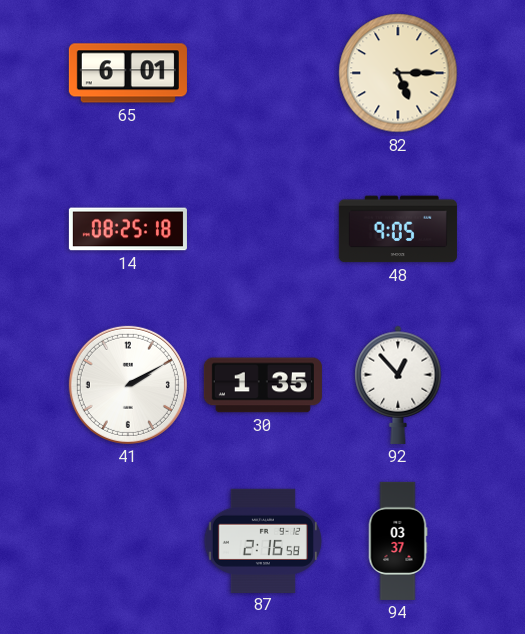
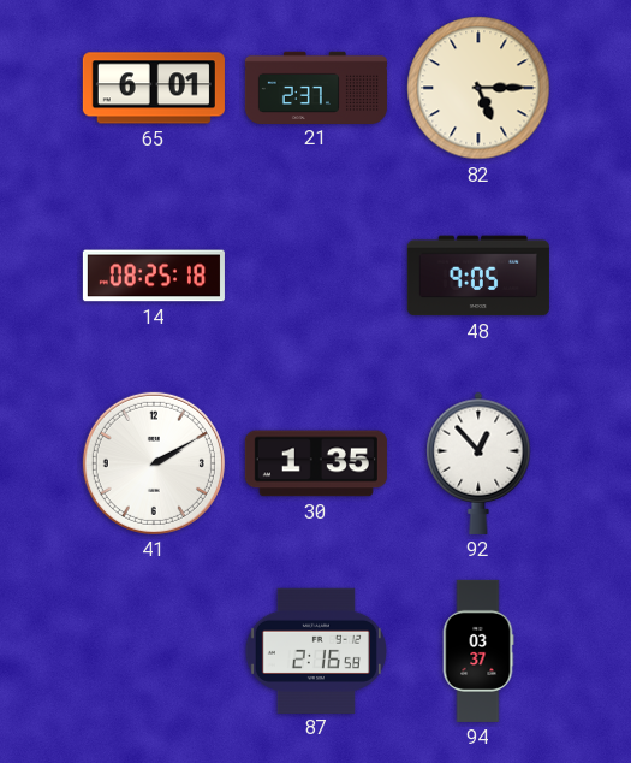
21: none -> 2:37 (316, 87)
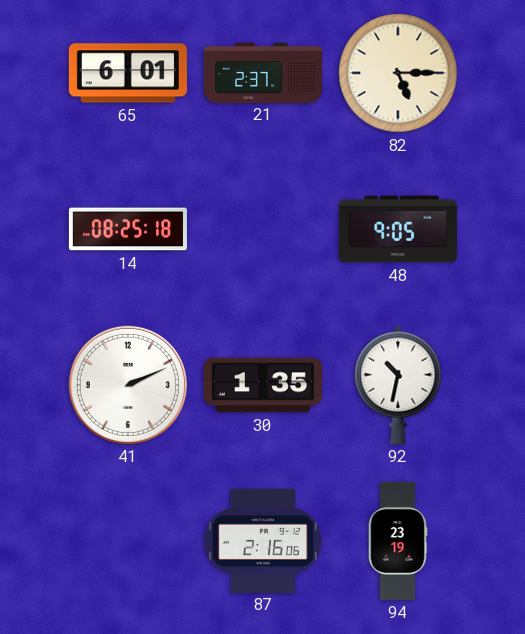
41: 2:10 -> 2:11 (128, 385)
92: 12:53 -> 10:32 (398, 385)
87: 2:16:58 -> 2:16:06 (263, 540)
94: 03:37 -> 23:19 (398, 541)
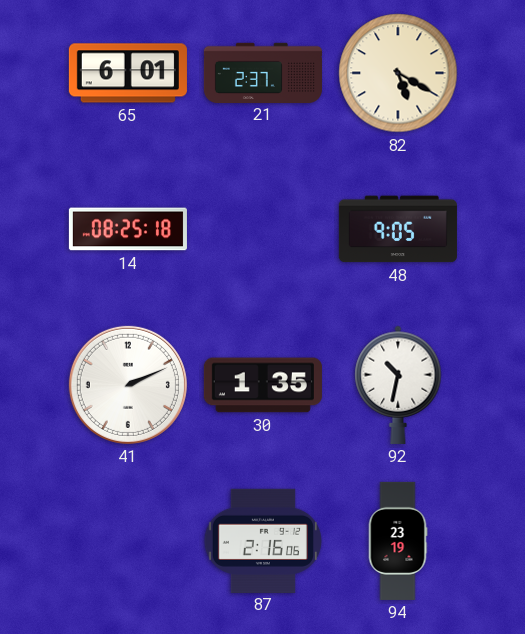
82: 5:15 -> 5:20 (398, 73)
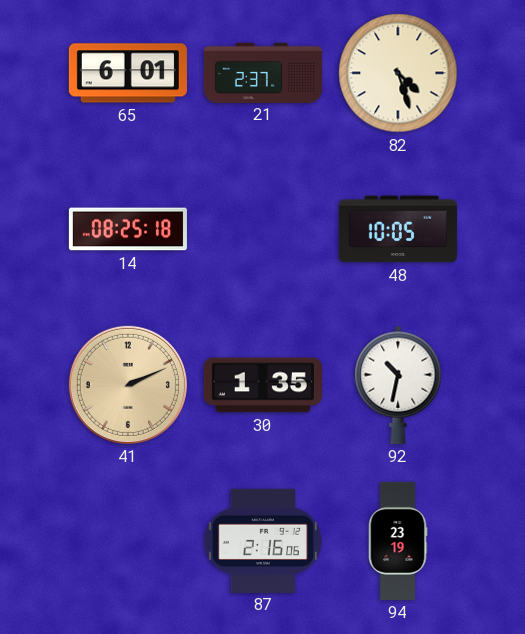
82: 5:20 -> 4:27 (398, 73)
48: 9:05 -> 10:05 (398, 229)
41 dial: white -> champagne (128, 385)
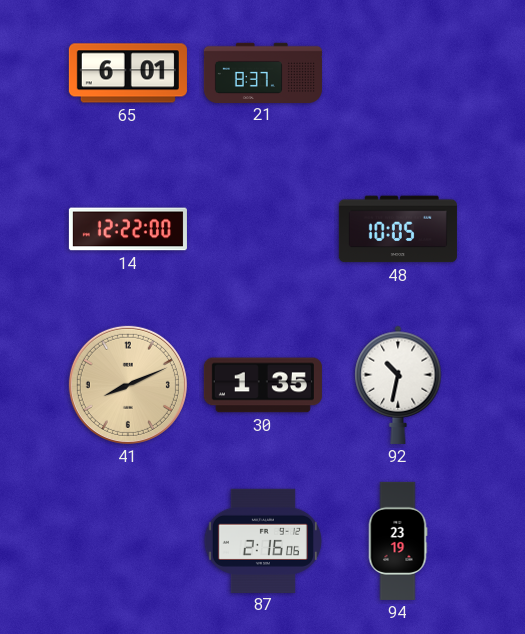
21: 2:37 -> 8:37 (263, 72)
82: 4:27 -> none (398, 73)
14: 08:25 -> 12:22 (128, 229)
41: 2:11 -> 8:11 (128, 385)
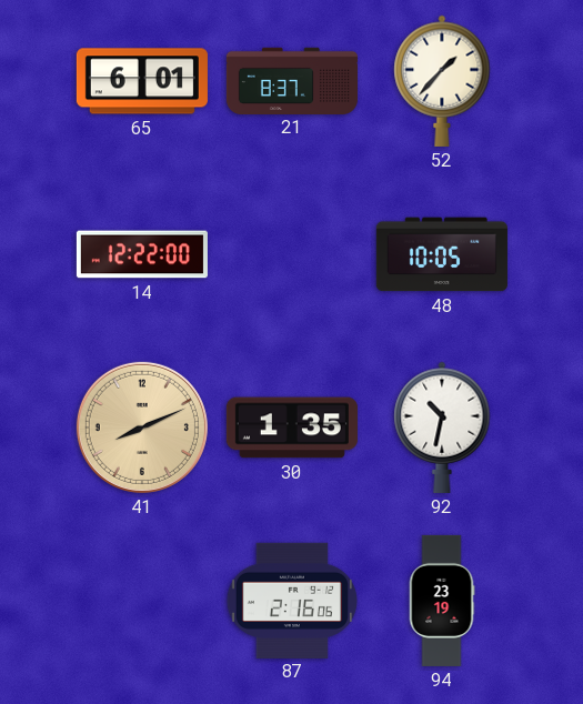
52: none -> 1:37 (442, 81)
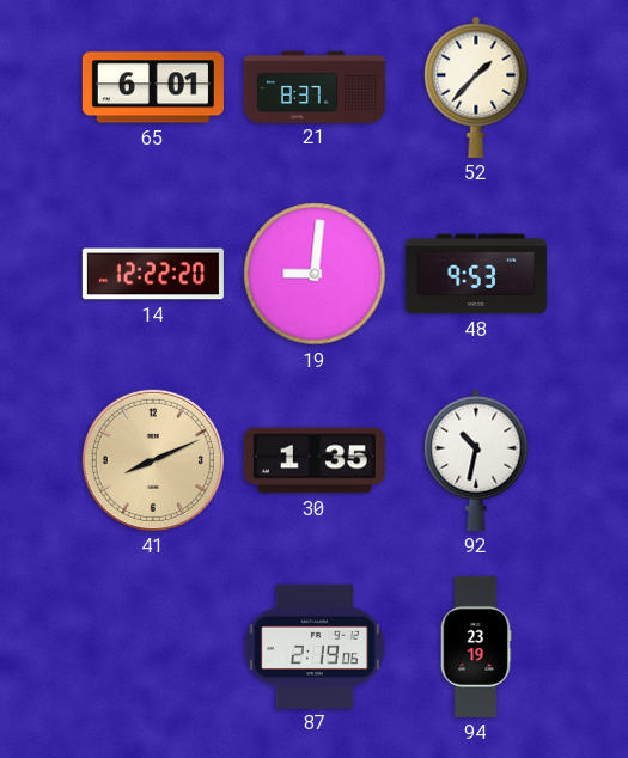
14: 12:22:00 -> 12:22:20 (153, 274)
19: none -> 9:01 (315, 274)
48: 10:05 -> 9:53 (476, 274)
87: 2:16 -> 2:19 (315, 646)
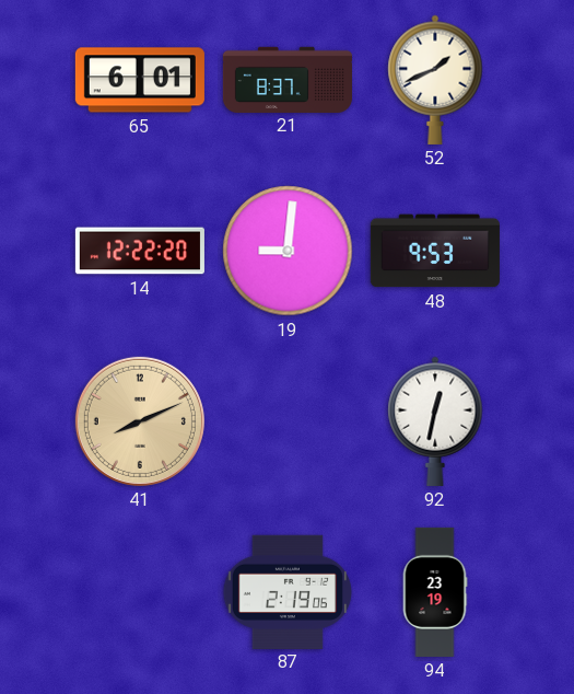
52: 1:37 -> 1:41 (435, 80)
30: 1:35 -> none (315, 460)
92: 10:32 -> 12:32 (435, 421)
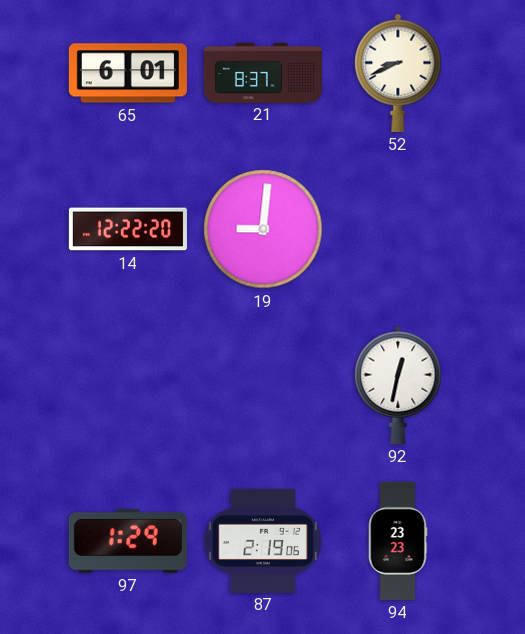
52: 1:41 -> 8:41 (398, 73)
48: 9:53 -> none (435, 251)
41: 8:11 -> none (140, 421)
97: none -> 1:29 (128, 542)
94: 23:19 -> 23:23 (398, 541)
